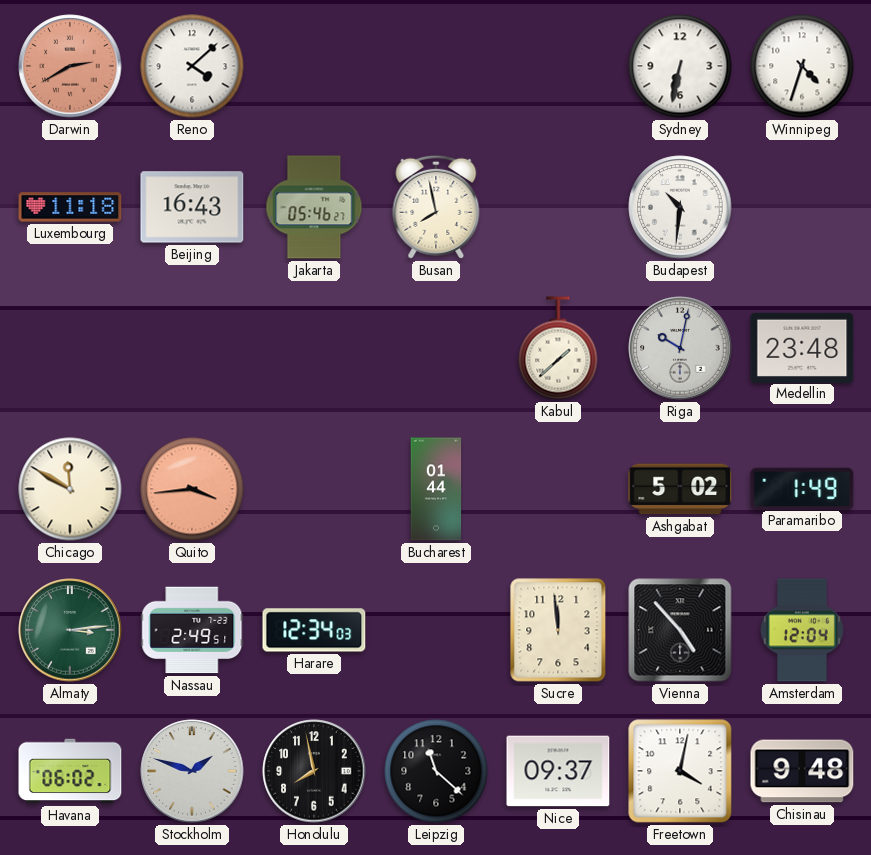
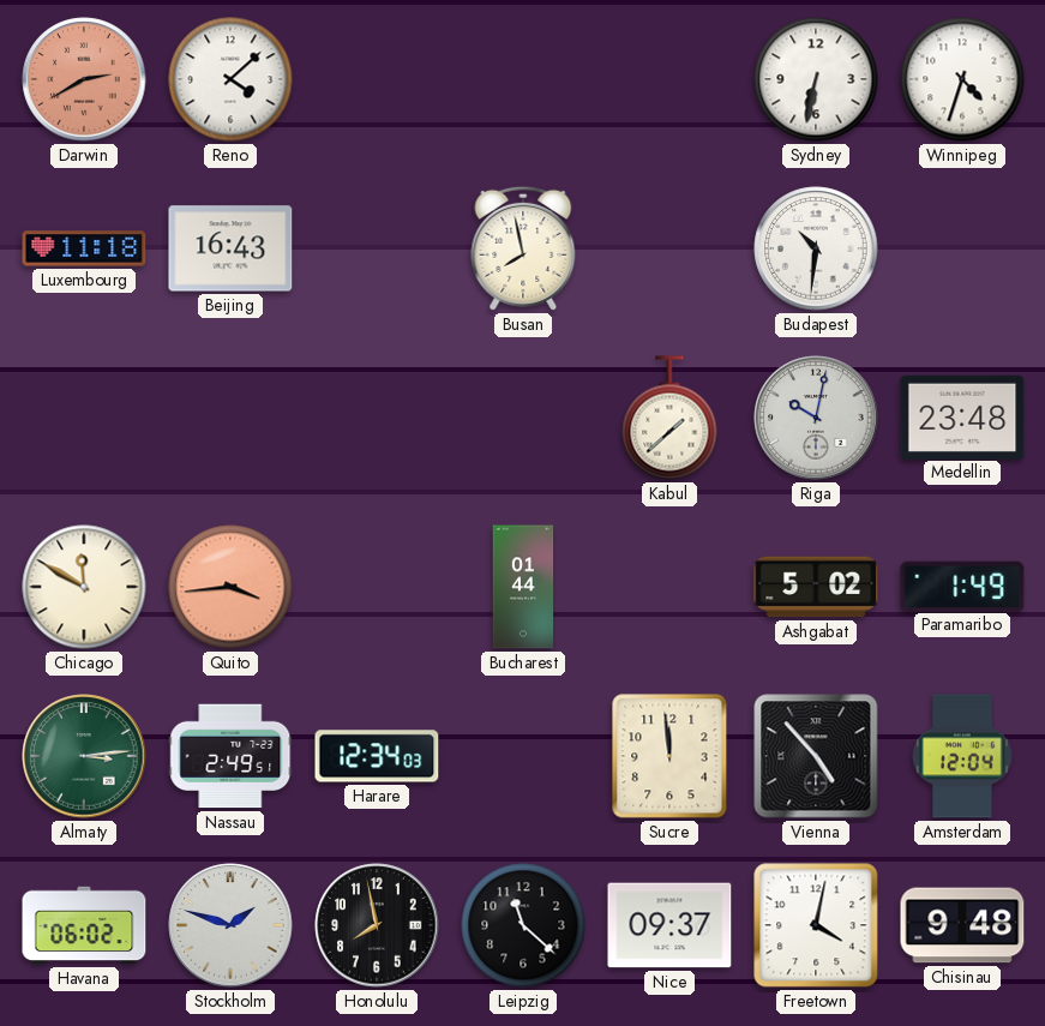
Jakarta: 05:46 -> none (314, 207)
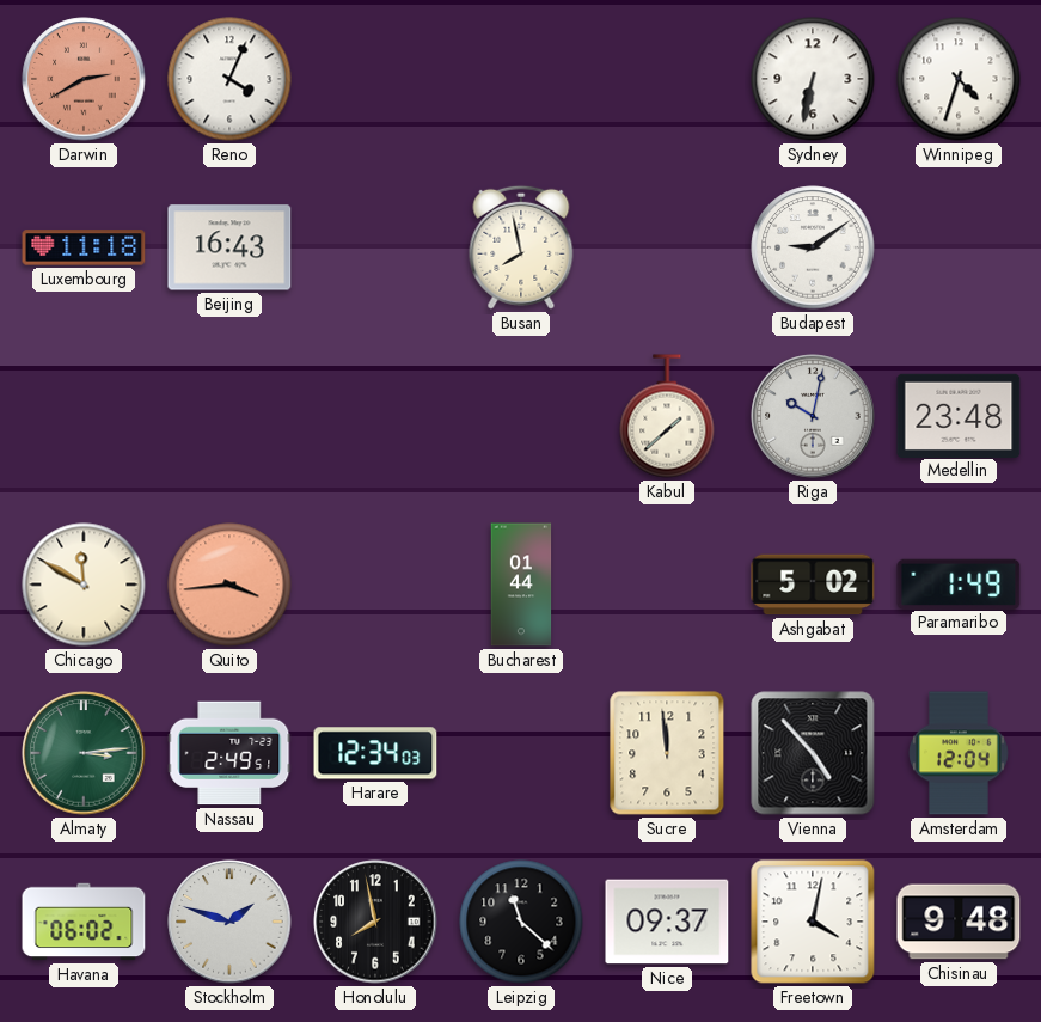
Reno: 4:08 -> 4:04 (229, 79)
Budapest: 10:31 -> 9:09 (813, 247)
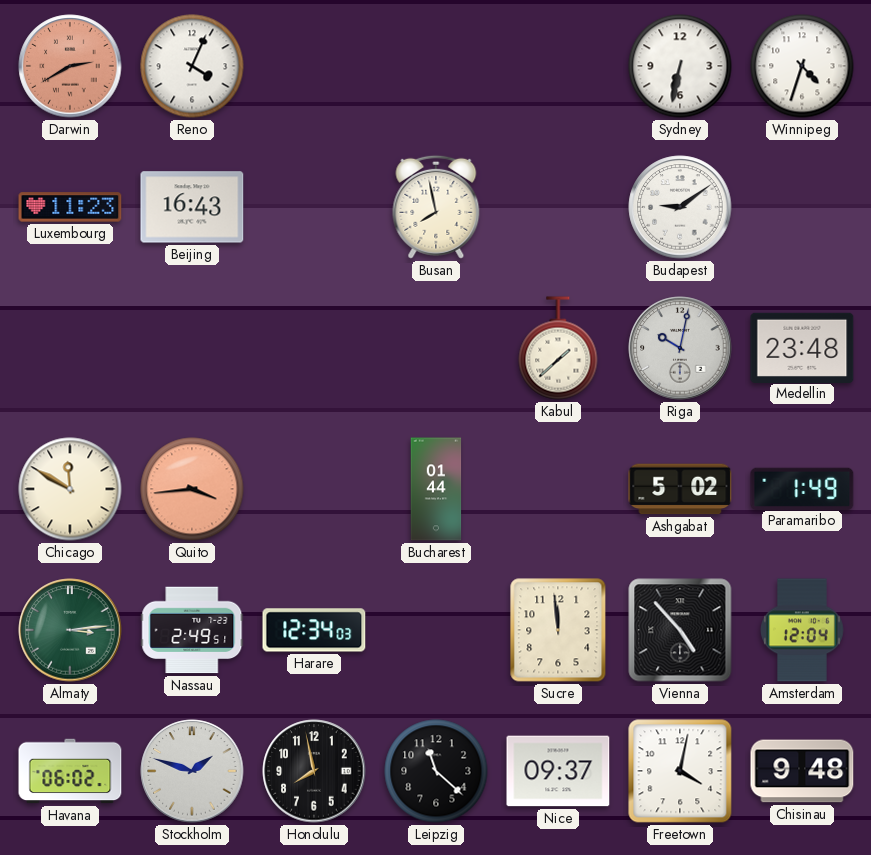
Luxembourg: 11:18 -> 11:23 (70, 207)
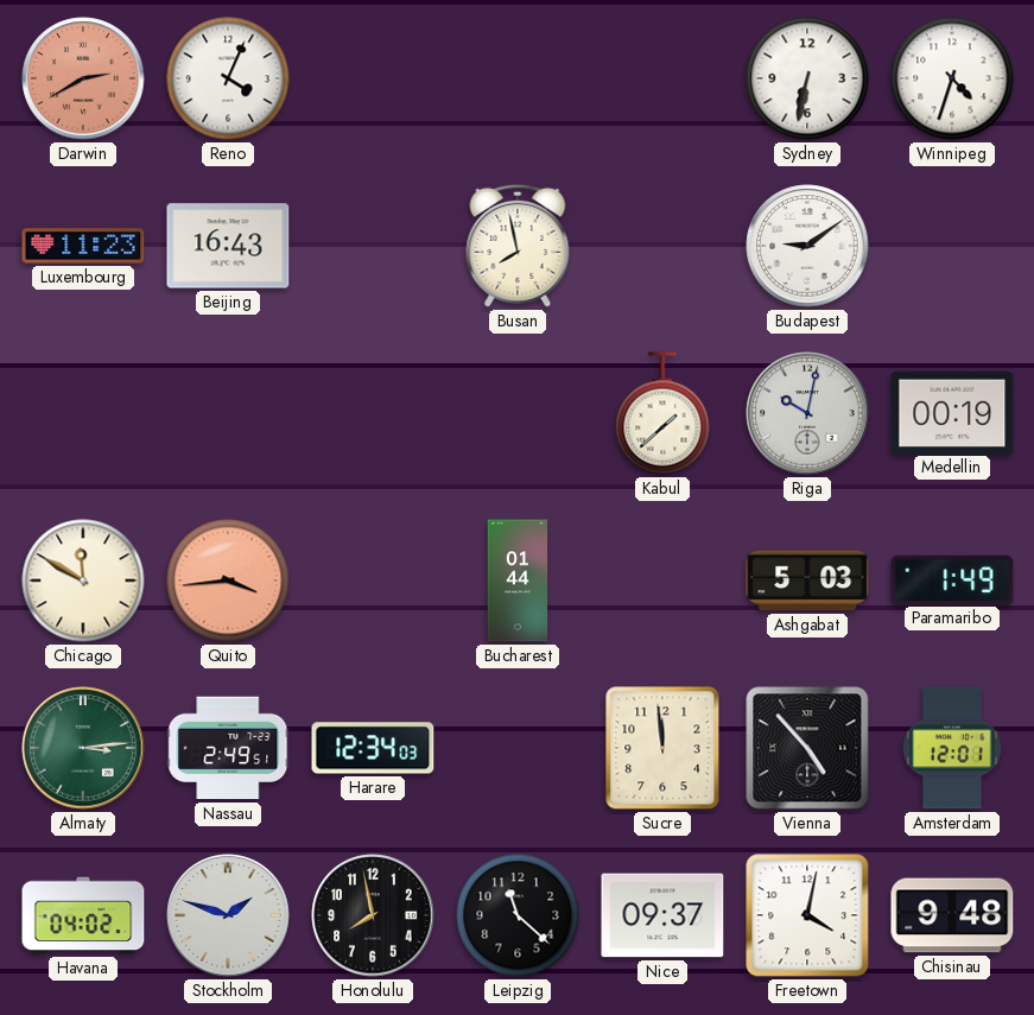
Medellin: 23:48 -> 00:19 (952, 412)
Ashgabat: 5:02 -> 5:03 (807, 581)
Amsterdam: 12:04 -> 12:01 (952, 748)
Havana: 06:02 -> 04:02 (83, 915)
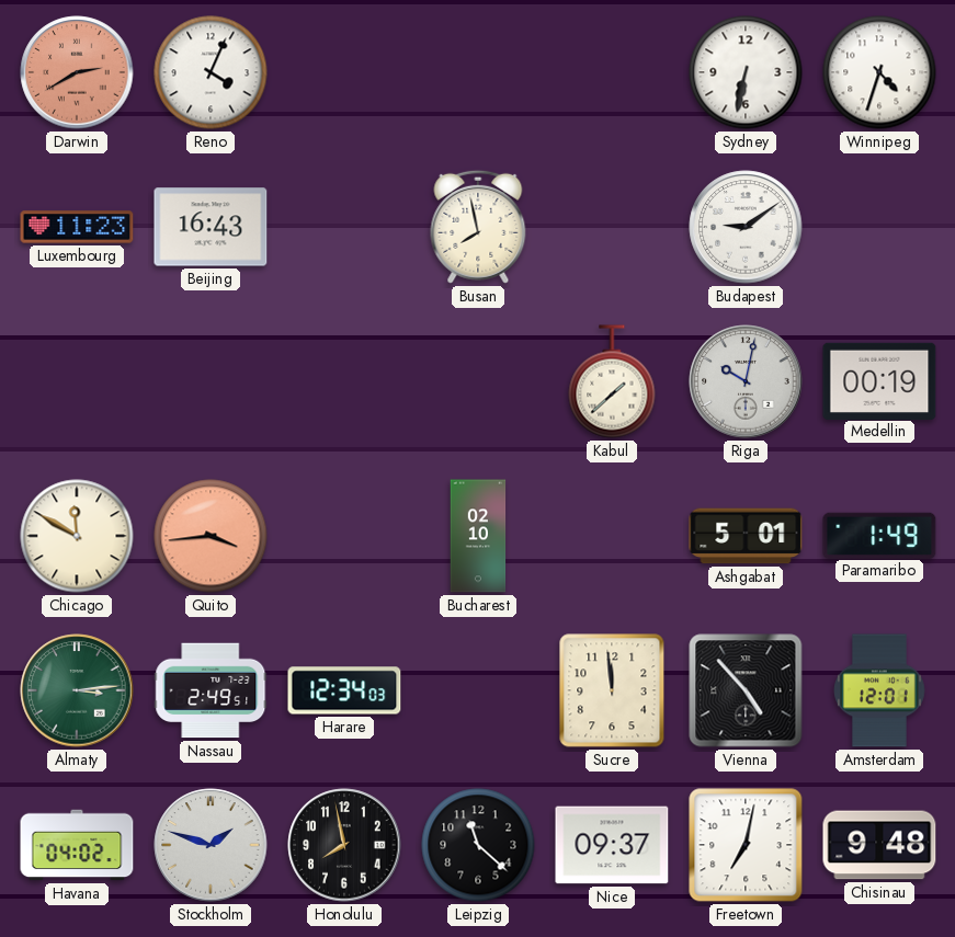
Bucharest: 01:44 -> 02:10 (478, 536)
Ashgabat: 5:03 -> 5:01 (746, 536)
Freetown: 4:02 -> 7:02 (746, 845)
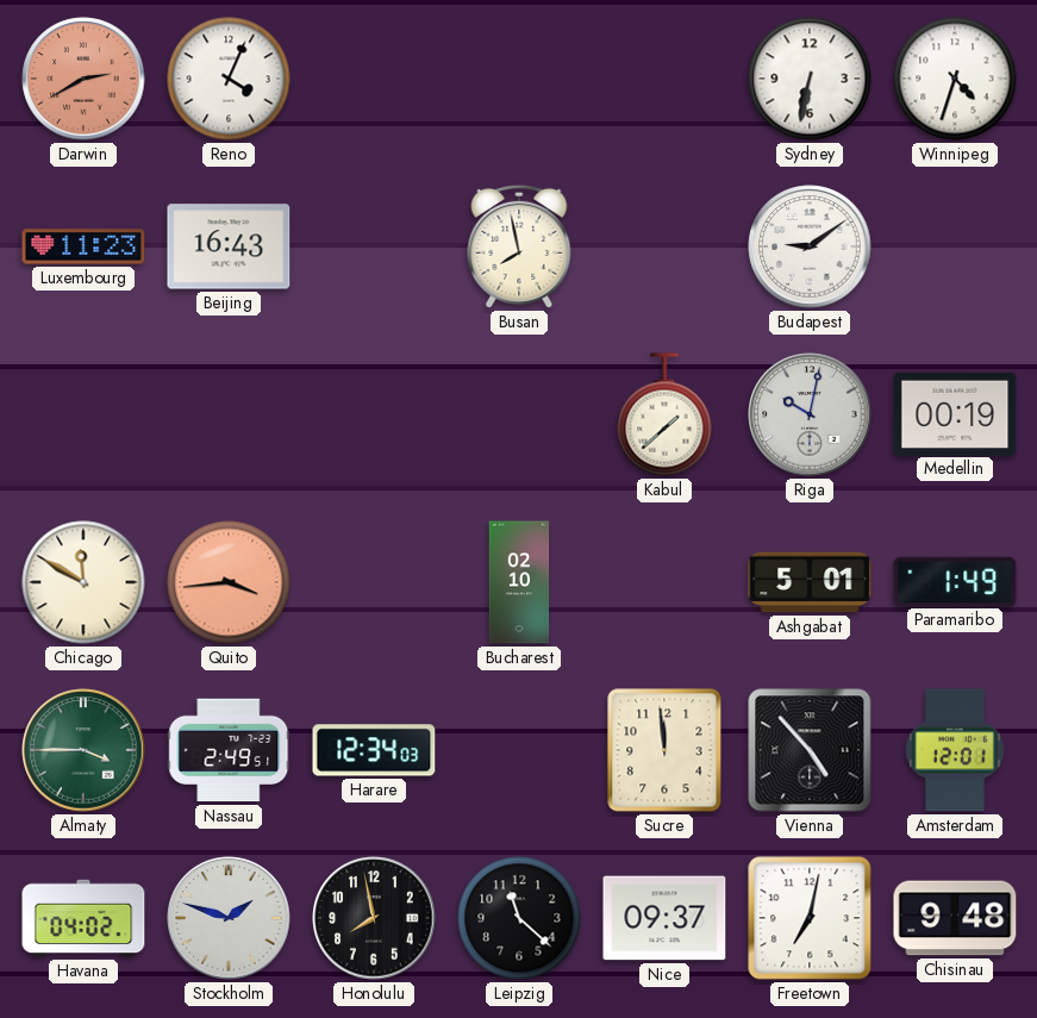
Almaty: 3:14 -> 3:45 (83, 750)
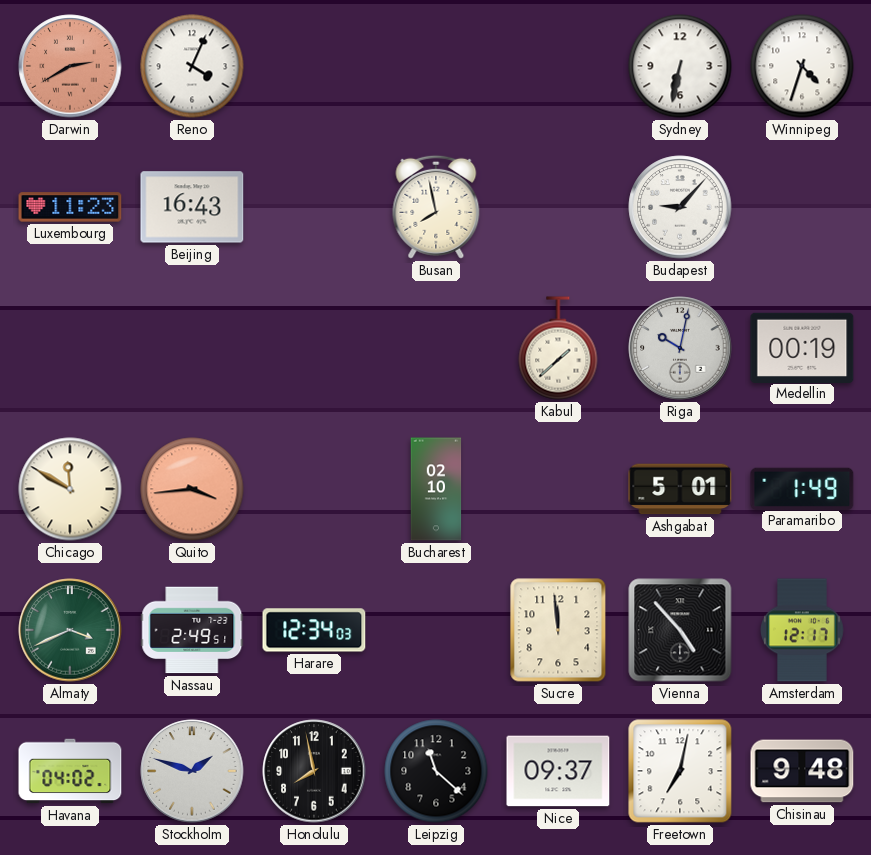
Budapest: 9:09 -> 9:07 (680, 207)
Almaty: 3:45 -> 3:41 (70, 630)
Amsterdam: 12:01 -> 12:17 (802, 630)
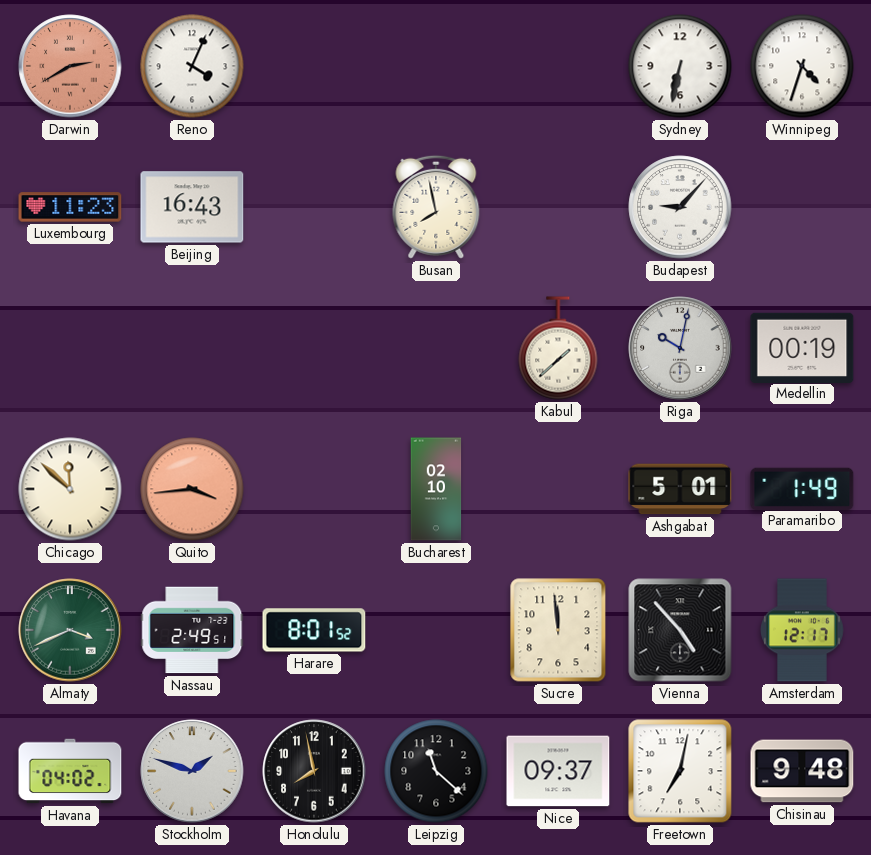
Chicago: 11:50 -> 11:52 (70, 489)
Harare: 12:34 -> 8:01 (314, 630)
